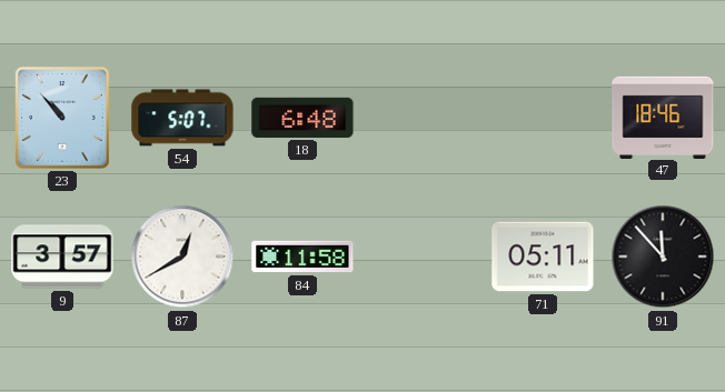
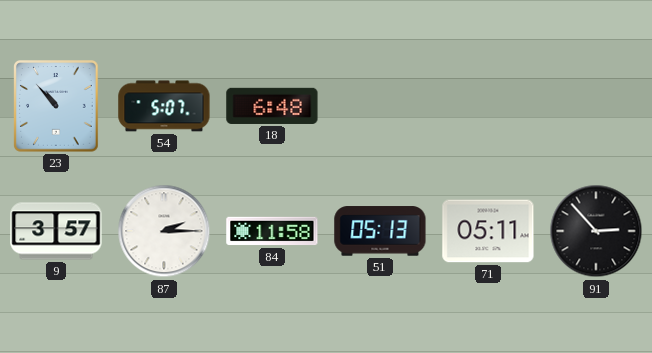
47: 18:46 -> none (663, 117)
87: 12:40 -> 2:15 (164, 231)
51: none -> 05:13 (380, 231)
91: 11:53 -> 2:53 (596, 231)
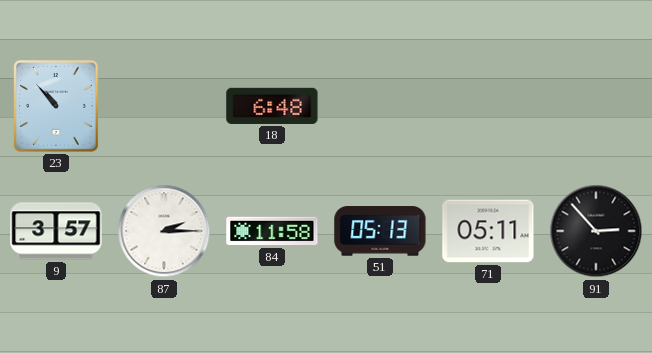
54: 5:07 -> none (164, 106)
